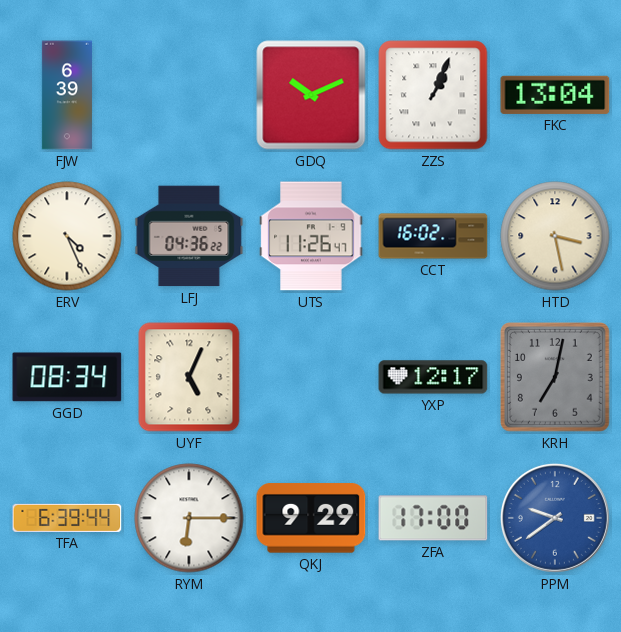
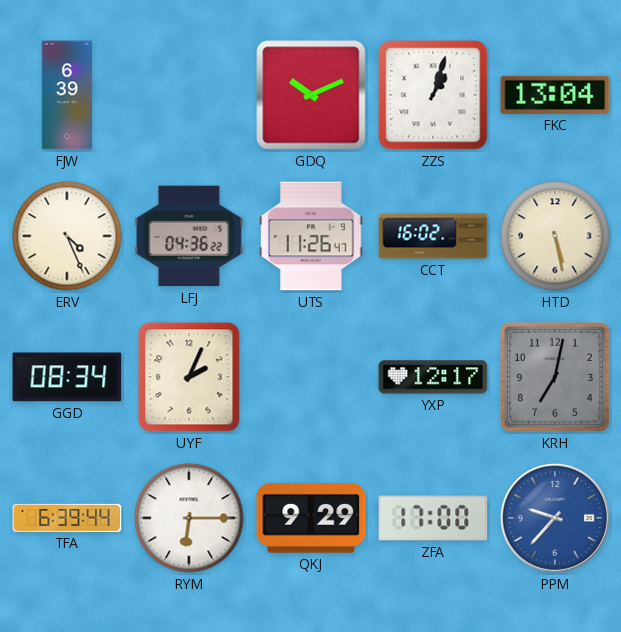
ZZS: 1:04 -> 1:03 (433, 95)
HTD: 3:28 -> 5:28 (555, 236)
UYF: 5:04 -> 2:04 (189, 377)
PPM: 9:39 -> 9:37 (555, 518)
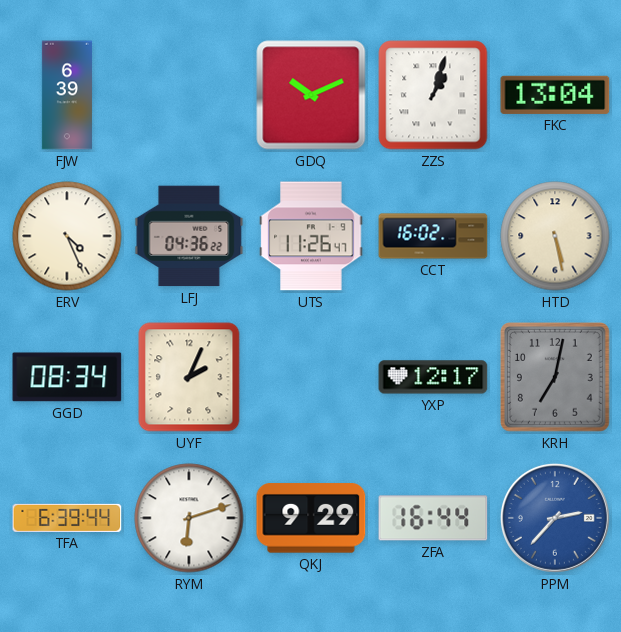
RYM: 6:15 -> 6:12 (189, 518)
ZFA: 17:00 -> 16:44 (433, 518)
PPM: 9:37 -> 2:37 (555, 518)
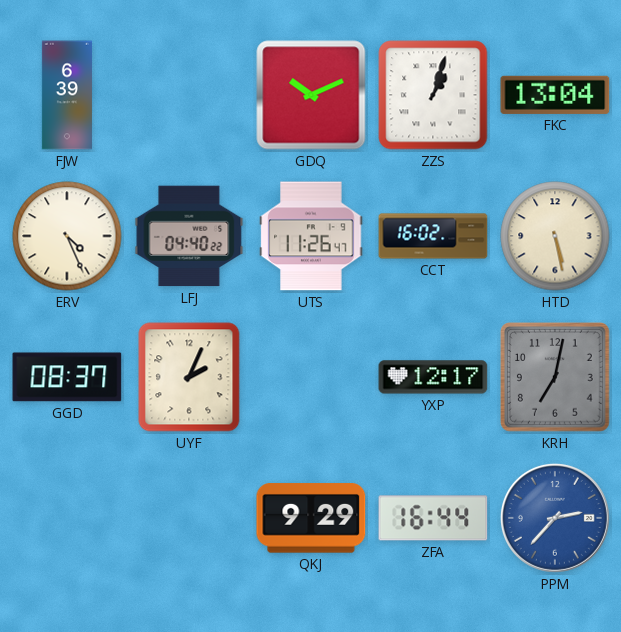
LFJ: 04:36 -> 04:40 (189, 236)
GGD: 08:34 -> 08:37 (67, 377)
TFA: 6:39 -> none (67, 518)
RYM: 6:12 -> none (189, 518)
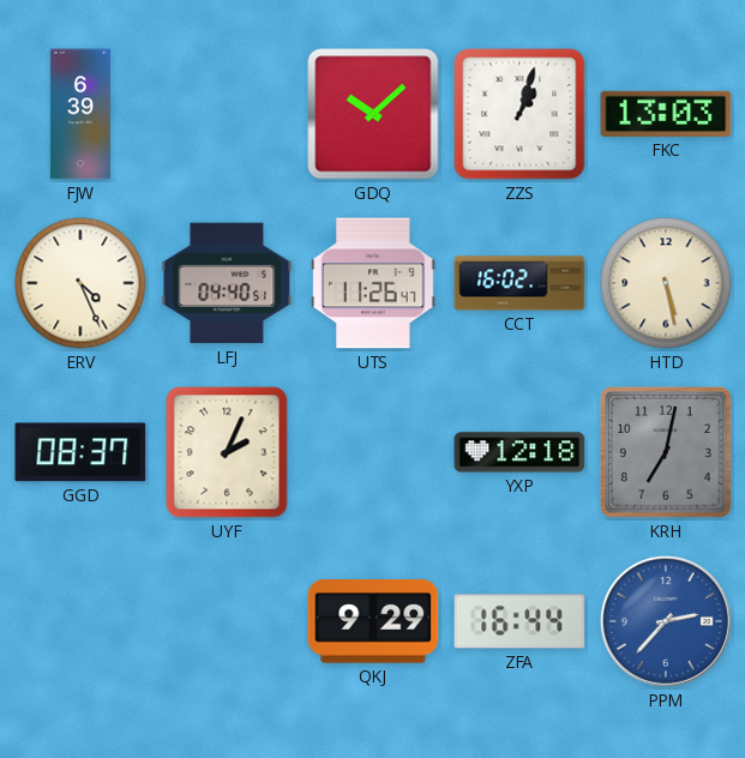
GDQ: 10:11 -> 10:08 (373, 114)
FKC: 13:04 -> 13:03 (666, 114)
LFJ: 04:40:22 -> 04:40:51 (227, 283)
YXP: 12:17 -> 12:18 (519, 452)
